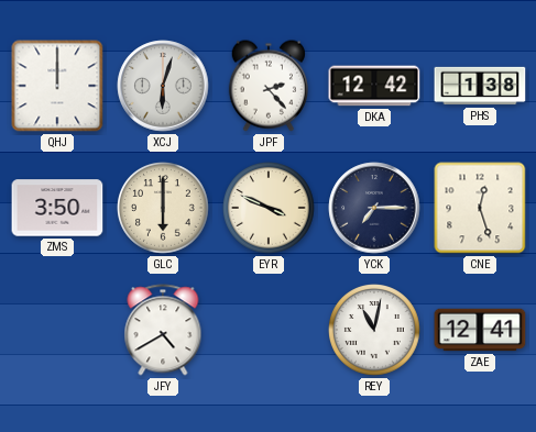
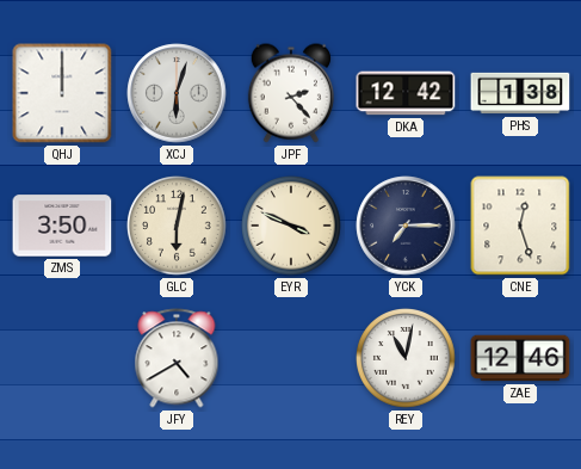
GLC: 6:00 -> 6:02 (178, 227)
ZAE: 12:41 -> 12:46 (520, 358)
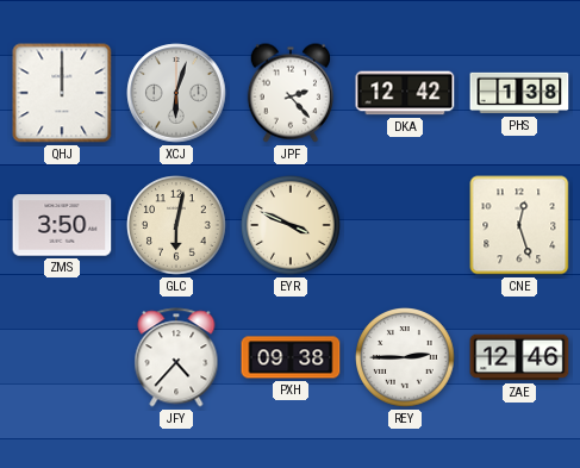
YCK: 7:15 -> none (406, 226)
JFY: 4:40 -> 4:37 (176, 357)
PXH: none -> 09:38 (291, 357)
REY: 11:02 -> 2:45 (406, 358)
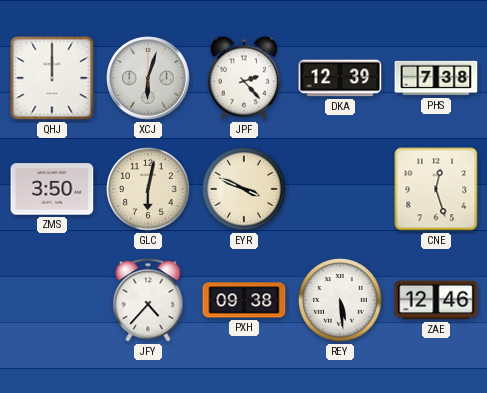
DKA: 12:42 -> 12:39 (340, 78)
PHS: 1:38 -> 7:38 (436, 78)
REY: 2:45 -> 5:29 (341, 301)
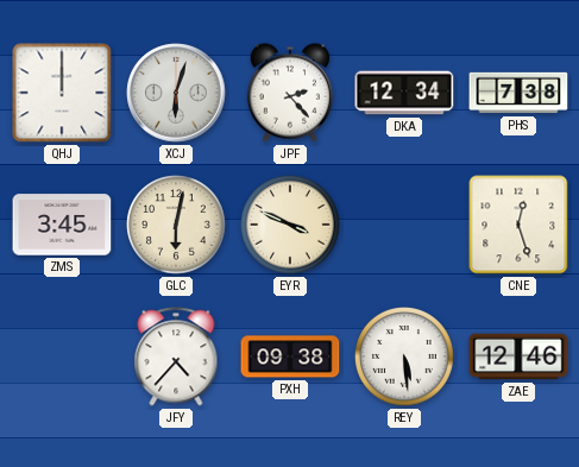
DKA: 12:39 -> 12:34 (404, 93)
ZMS: 3:50 -> 3:45 (62, 225)
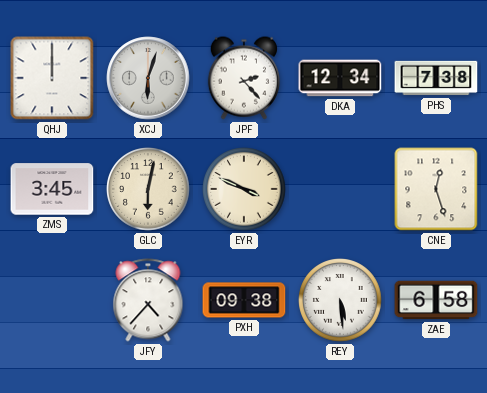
ZAE: 12:46 -> 6:58 (436, 300)
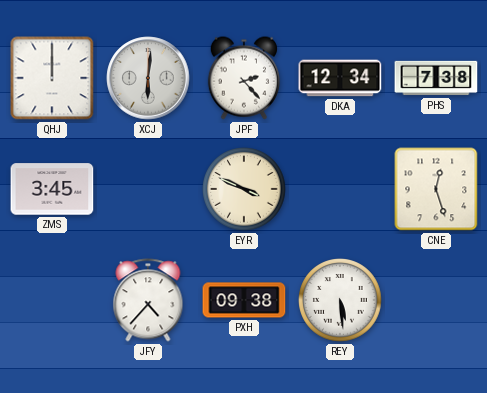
XCJ: 6:03 -> 6:01 (148, 78)
GLC: 6:02 -> none (149, 190)
ZAE: 6:58 -> none (436, 300)
